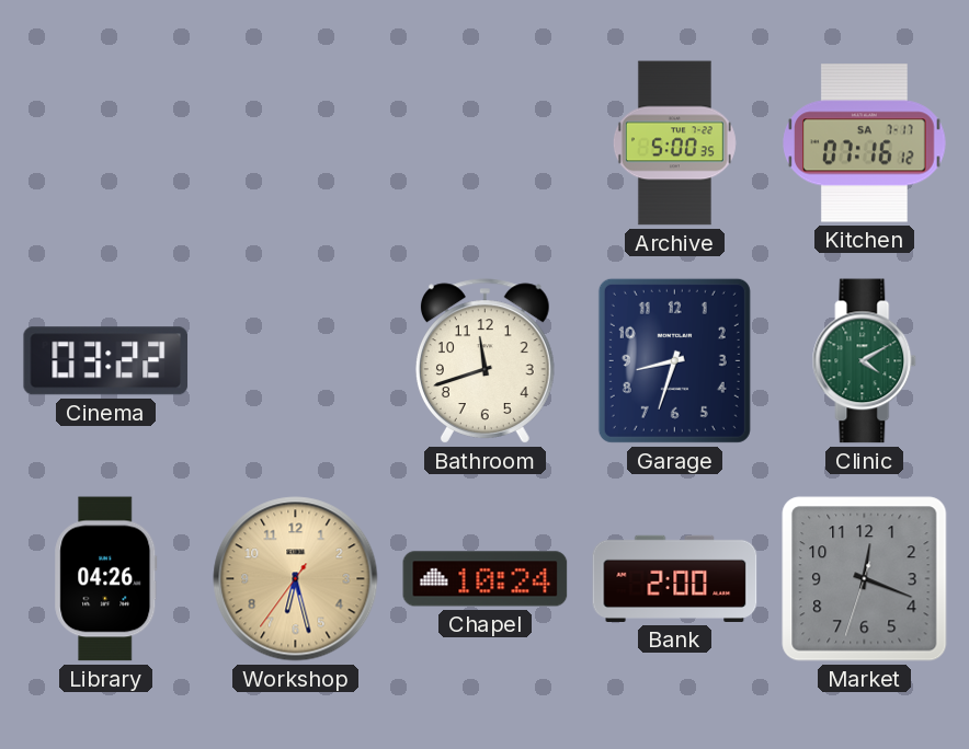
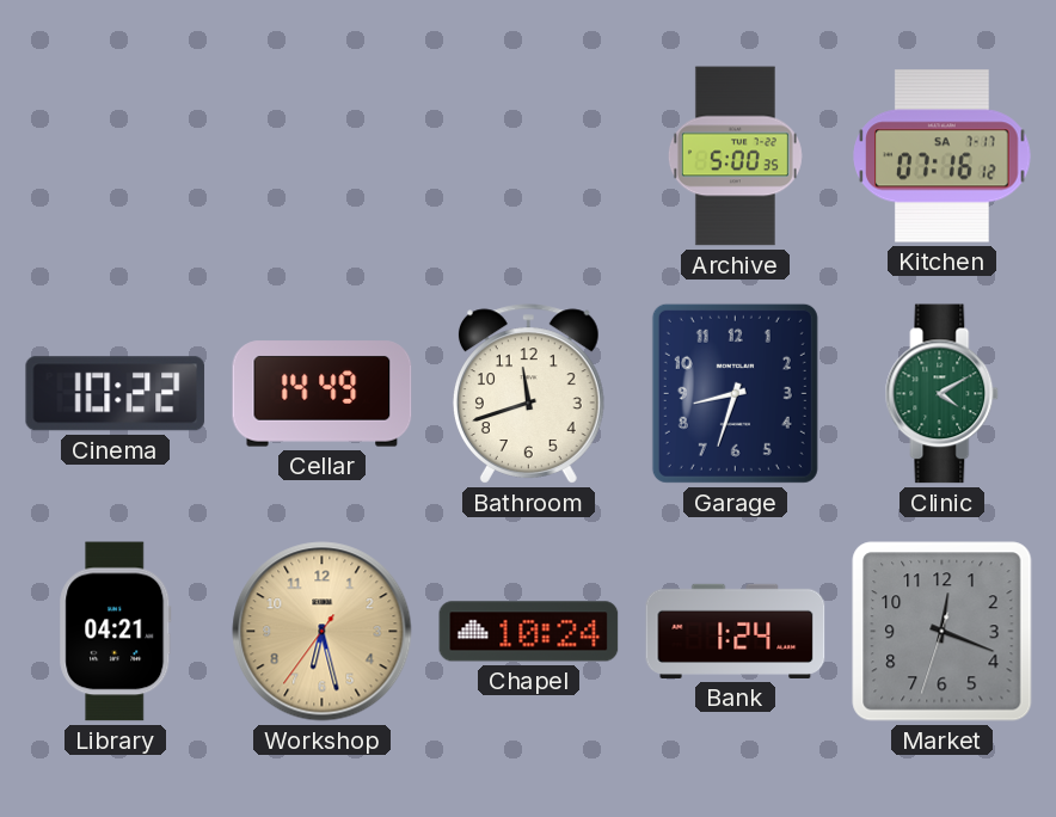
Cinema: 03:22 -> 10:22 (116, 394)
Cellar: none -> 14:49 (323, 394)
Library: 04:26 -> 04:21 (116, 632)
Bank: 2:00 -> 1:24 (736, 631)
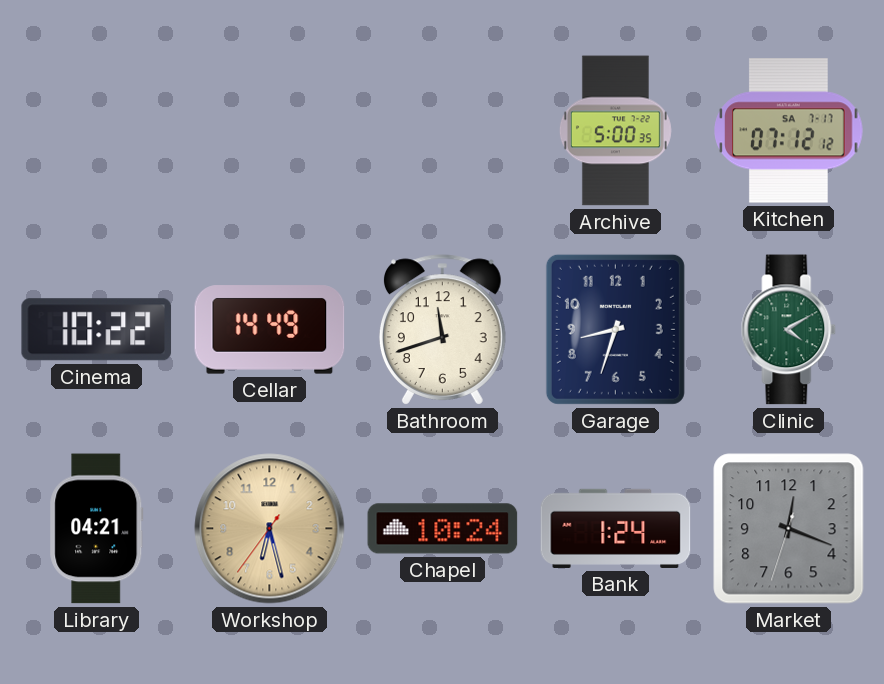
Kitchen: 07:16 -> 07:12 (789, 131)
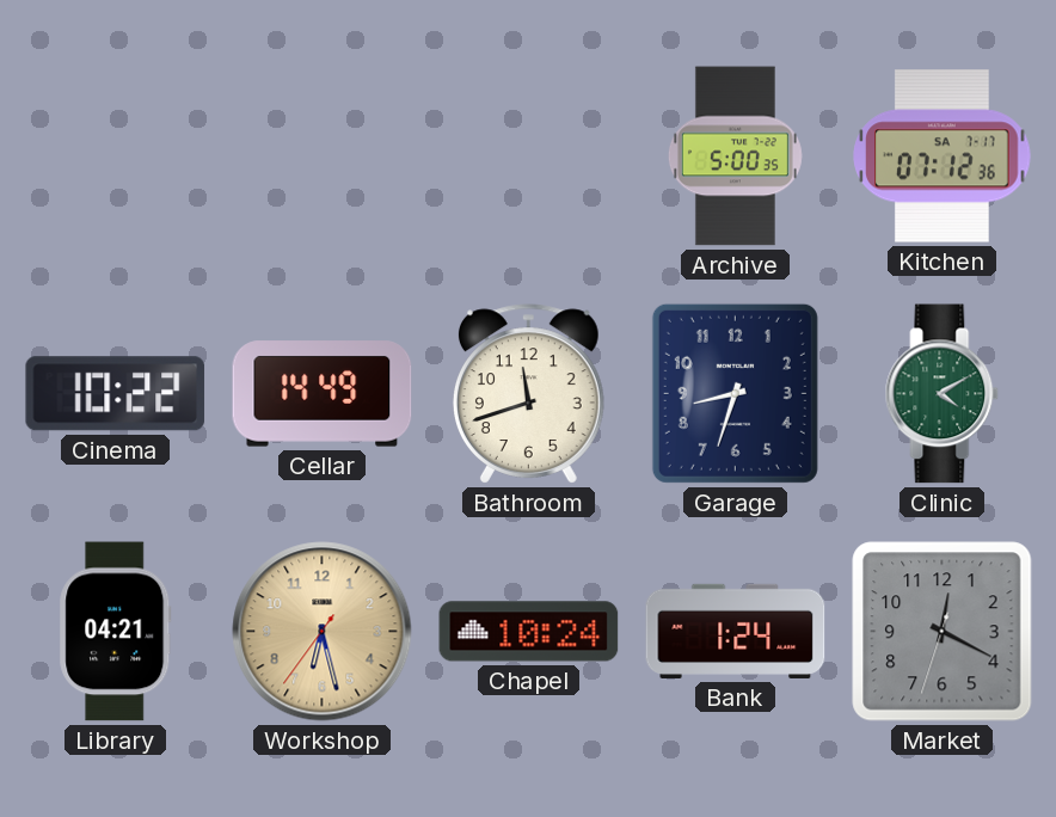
Kitchen: 07:12:12 -> 07:12:36 (943, 156)
Market: 12:18 -> 12:19 (943, 632)
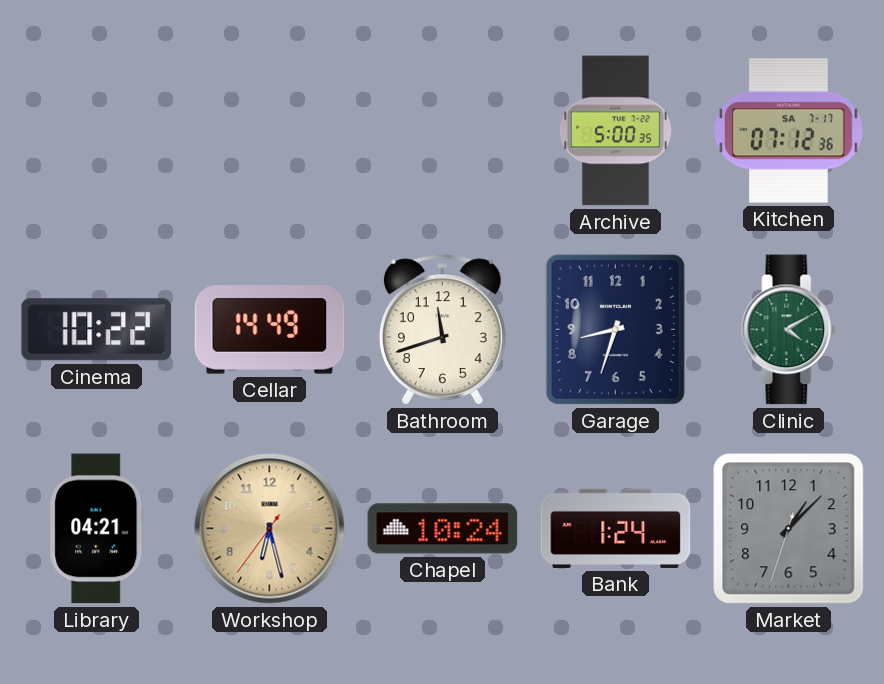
Market: 12:19 -> 1:07 (789, 529)
